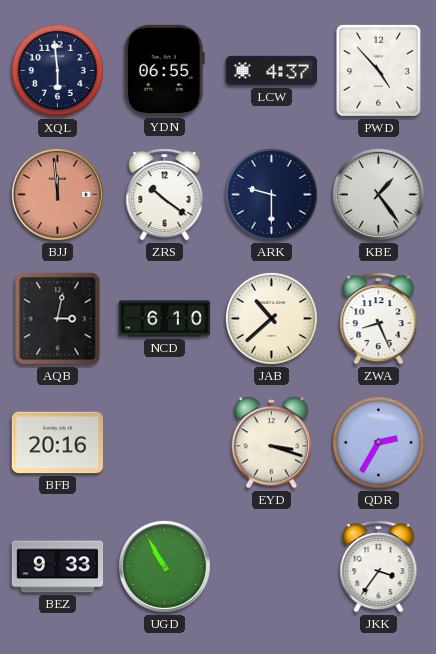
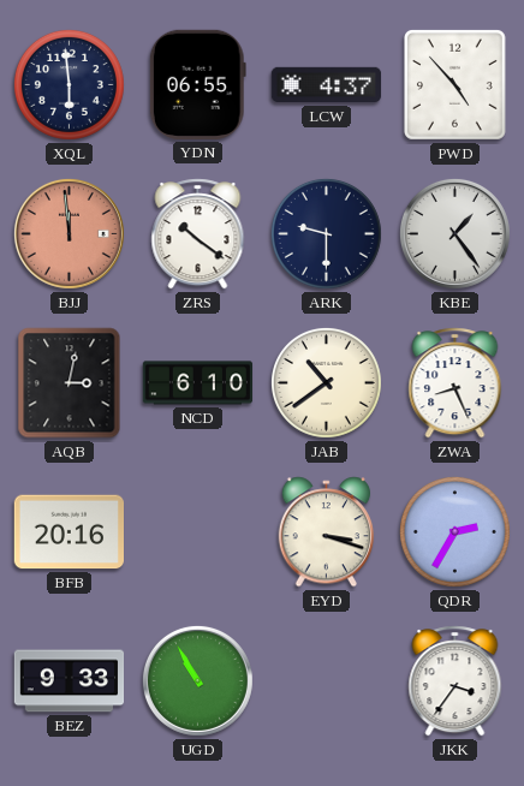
JAB: 10:38 -> 10:39 (326, 382)
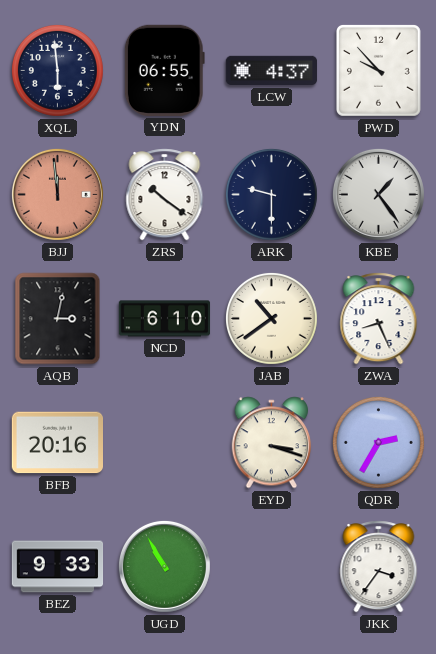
PWD: 4:53 -> 9:53 (378, 70)
